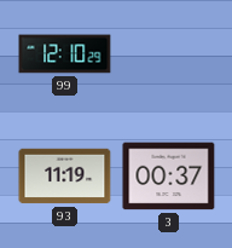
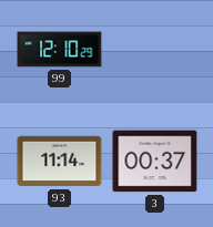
93: 11:19 -> 11:14 (60, 162)
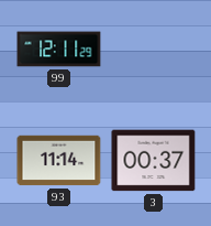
99: 12:10 -> 12:11 (59, 50)
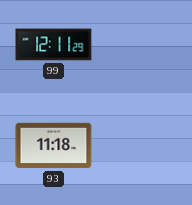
93: 11:14 -> 11:18 (54, 146)
3: 00:37 -> none (154, 161)
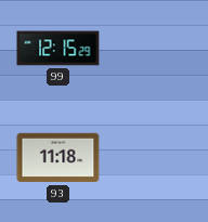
99: 12:11 -> 12:15 (58, 49)
